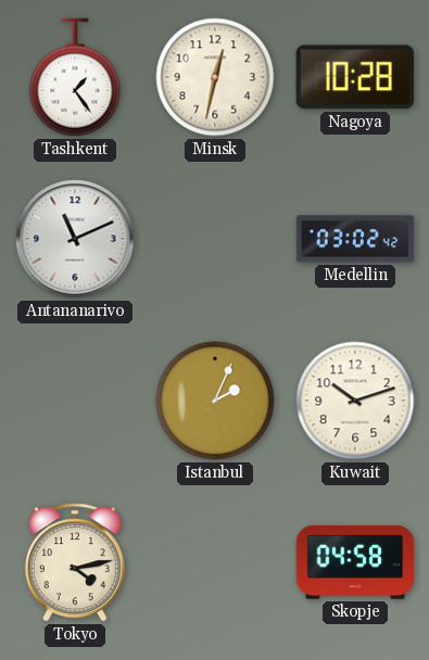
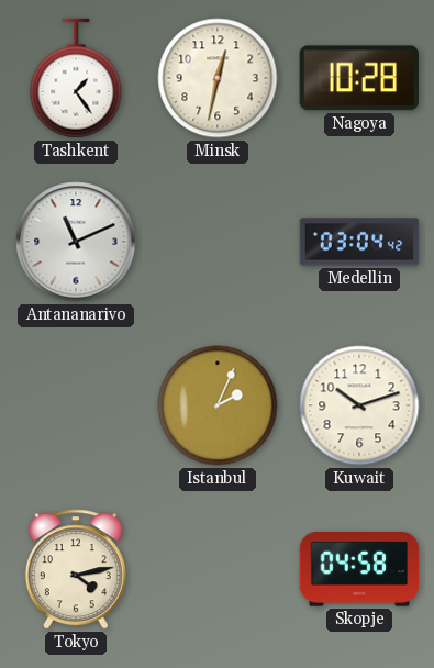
Medellin: 03:02 -> 03:04 (359, 242)
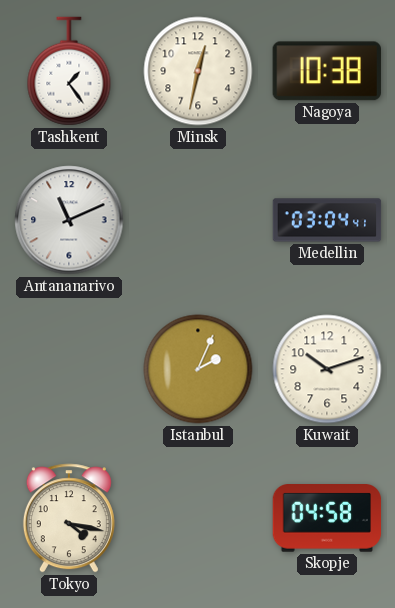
Nagoya: 10:28 -> 10:38 (327, 71)
Medellin: 03:04:42 -> 03:04:41 (327, 220)
Tokyo: 4:13 -> 4:17 (69, 518)
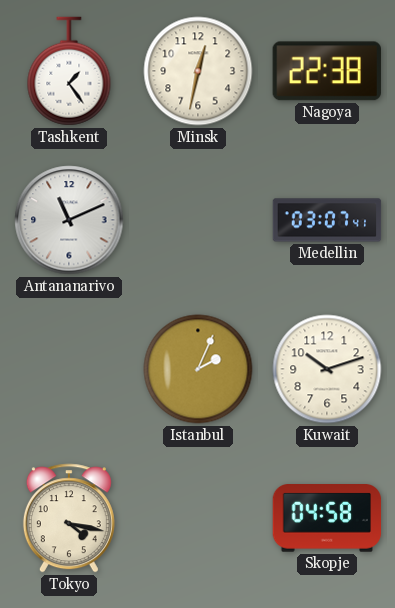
Nagoya: 10:38 -> 22:38 (327, 71)
Medellin: 03:04 -> 03:07 (327, 220)
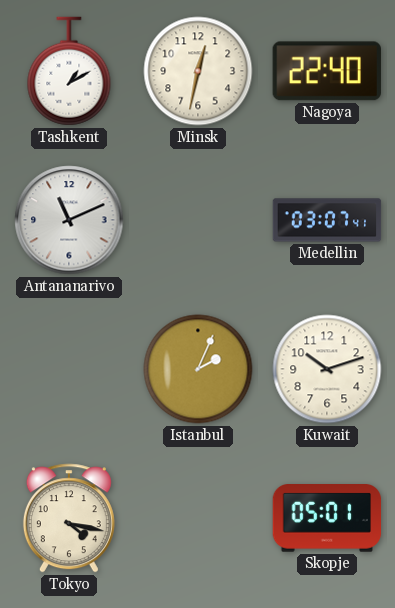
Tashkent: 1:24 -> 1:10 (69, 71)
Nagoya: 22:38 -> 22:40 (327, 71)
Skopje: 04:58 -> 05:01 (327, 519)
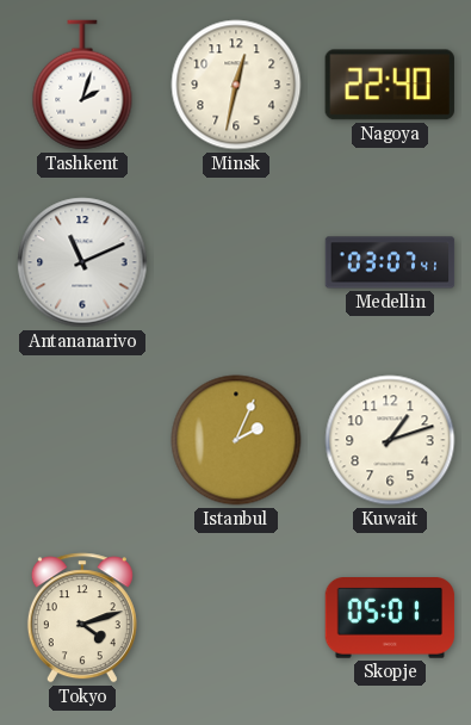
Tashkent: 1:10 -> 2:03 (82, 85)
Kuwait: 10:12 -> 1:12 (390, 440)
Tokyo: 4:17 -> 4:12 (82, 618)
